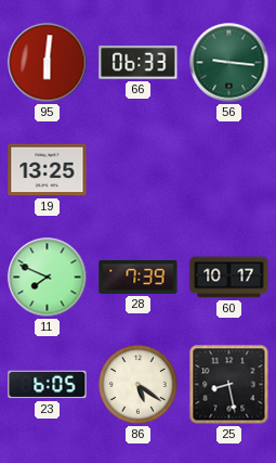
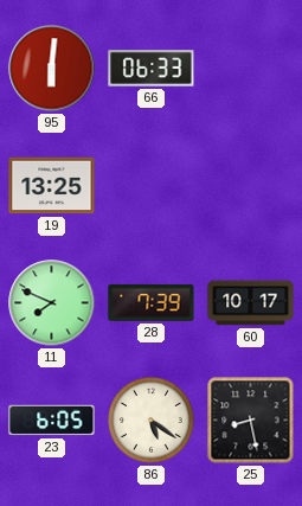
56: 9:16 -> none (229, 63)
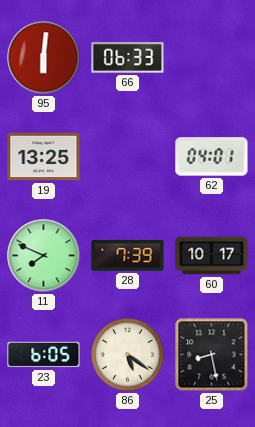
62: none -> 04:01 (212, 157)
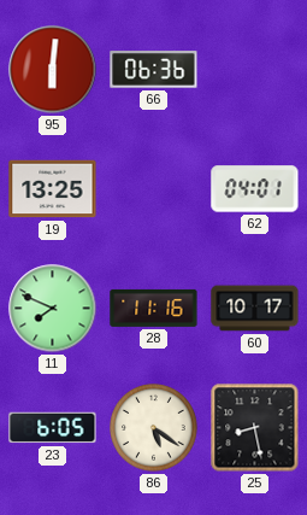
66: 06:33 -> 06:36 (154, 70)
28: 7:39 -> 11:16 (154, 308)
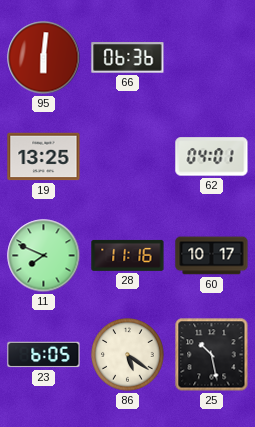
25: 8:28 -> 10:28 (212, 355)
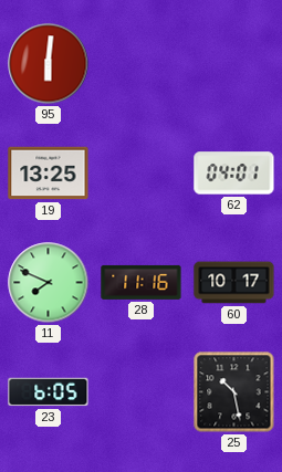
66: 06:36 -> none (128, 58)
86: 5:21 -> none (128, 355)
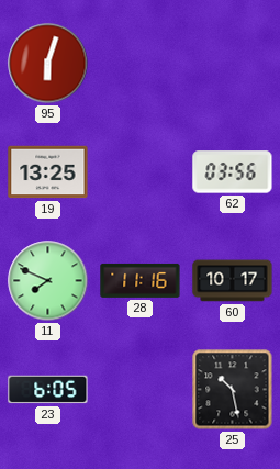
95: 6:01 -> 6:03 (48, 64)
62: 04:01 -> 03:56 (233, 172)
